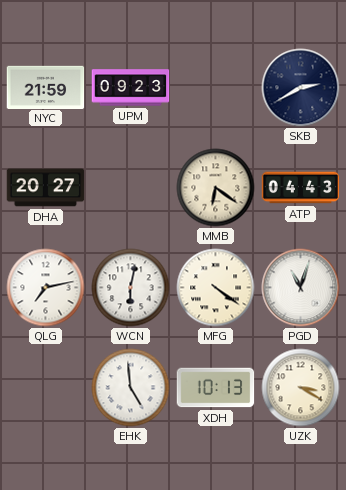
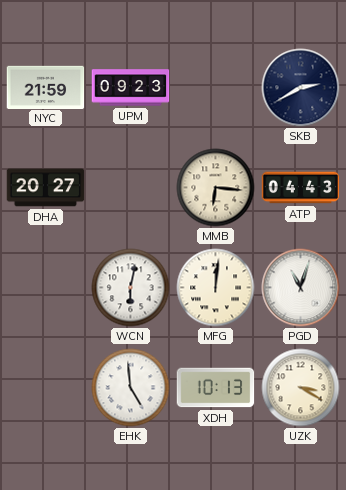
MMB: 6:21 -> 6:16 (216, 188)
QLG: 7:13 -> none (46, 288)
MFG: 4:21 -> 12:01 (216, 288)
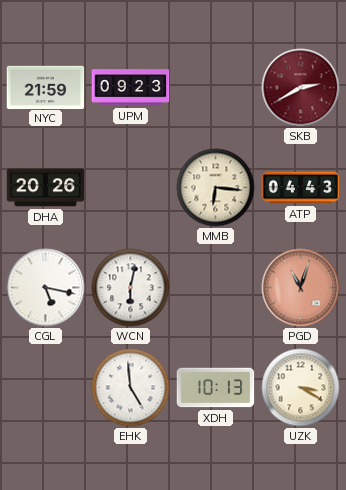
SKB dial: navy -> burgundy (301, 88)
DHA: 20:27 -> 20:26 (46, 188)
CGL: none -> 5:17 (46, 288)
MFG: 12:01 -> none (216, 288)
PGD dial: white -> salmon (301, 288)
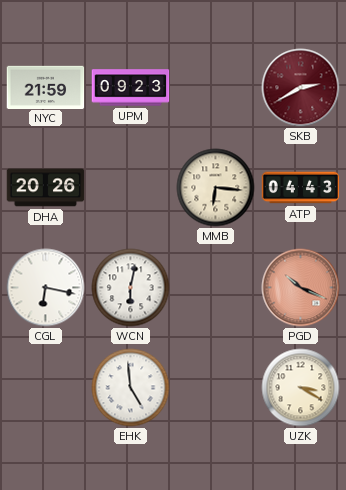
CGL: 5:17 -> 6:17 (46, 288)
PGD: 11:03 -> 10:19 (301, 288)
XDH: 10:13 -> none (216, 388)
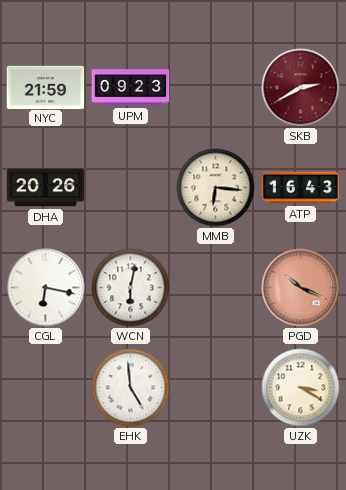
ATP: 04:43 -> 16:43 (301, 188)
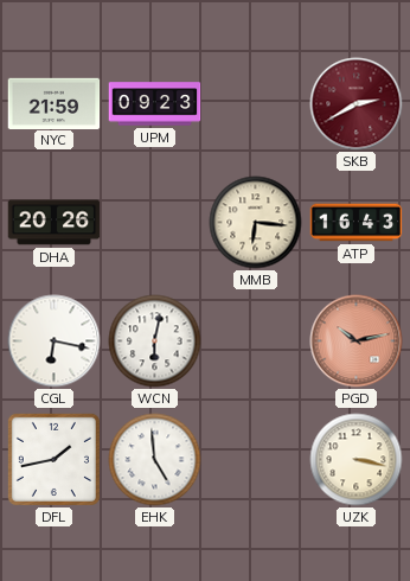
PGD: 10:19 -> 10:13 (357, 341)
DFL: none -> 1:43 (53, 459)
UZK: 3:20 -> 3:17 (357, 460)
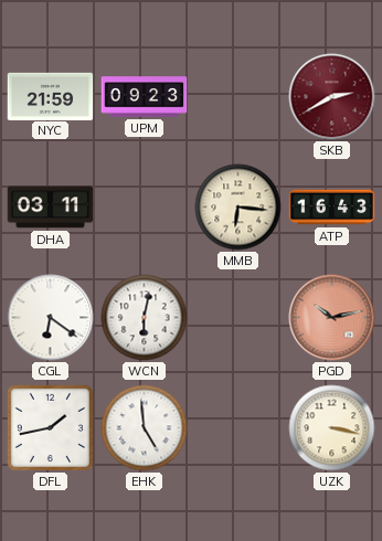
DHA: 20:26 -> 03:11 (51, 208)
CGL: 6:17 -> 6:21 (51, 318)
